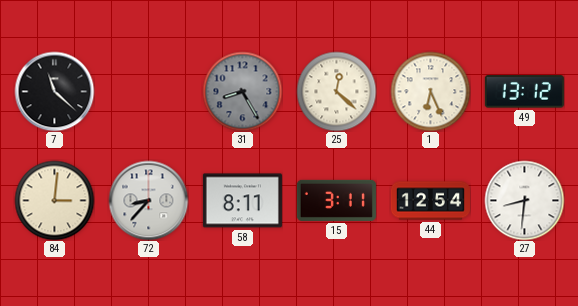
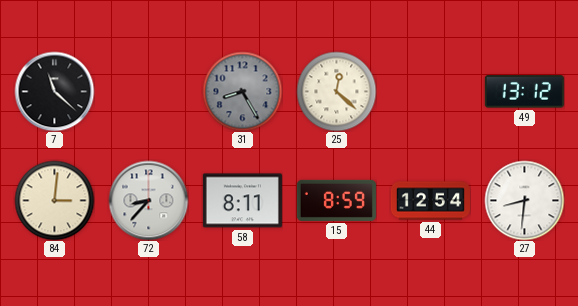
1: 6:26 -> none (430, 91)
15: 3:11 -> 8:59 (336, 200)
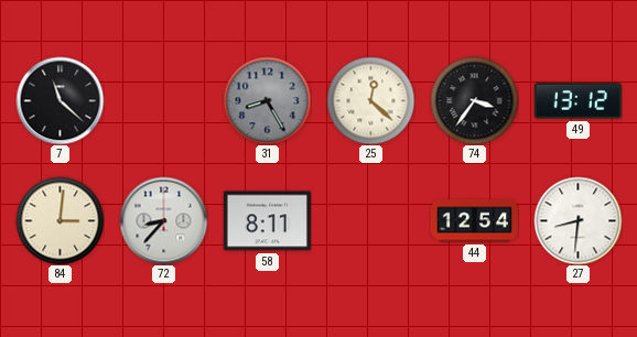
74: none -> 3:36 (474, 100)
15: 8:59 -> none (336, 200)
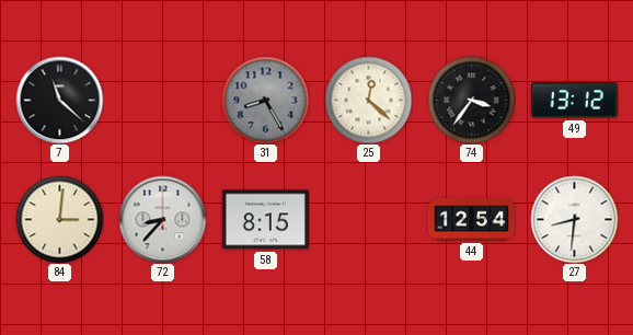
58: 8:11 -> 8:15 (265, 220)
